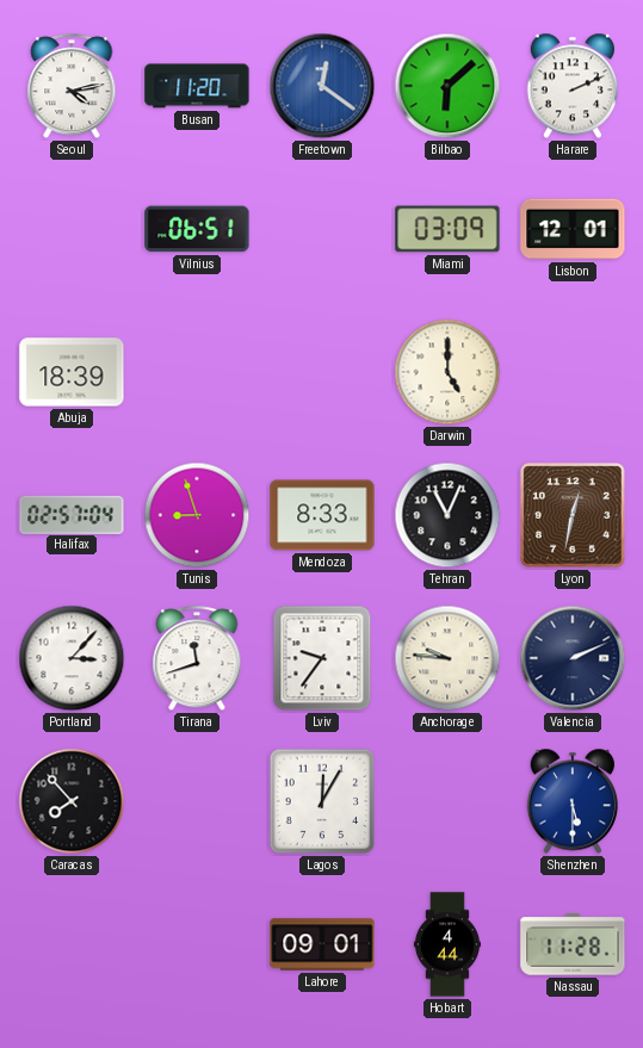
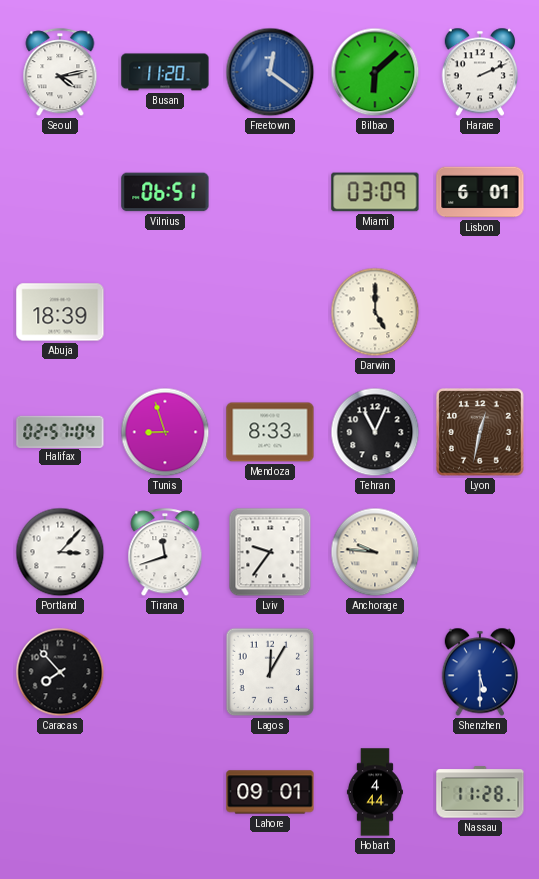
Lisbon: 12:01 -> 6:01 (480, 192)
Valencia: 2:11 -> none (573, 658)
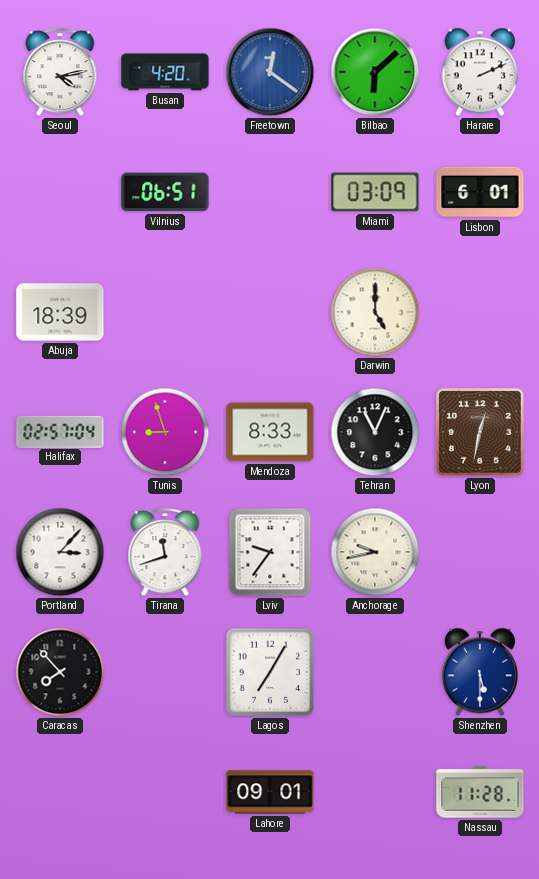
Busan: 11:20 -> 4:20 (165, 72)
Anchorage: 9:46 -> 9:43 (375, 552)
Lagos: 12:05 -> 7:05 (270, 672)
Hobart: 4:44 -> none (375, 792)
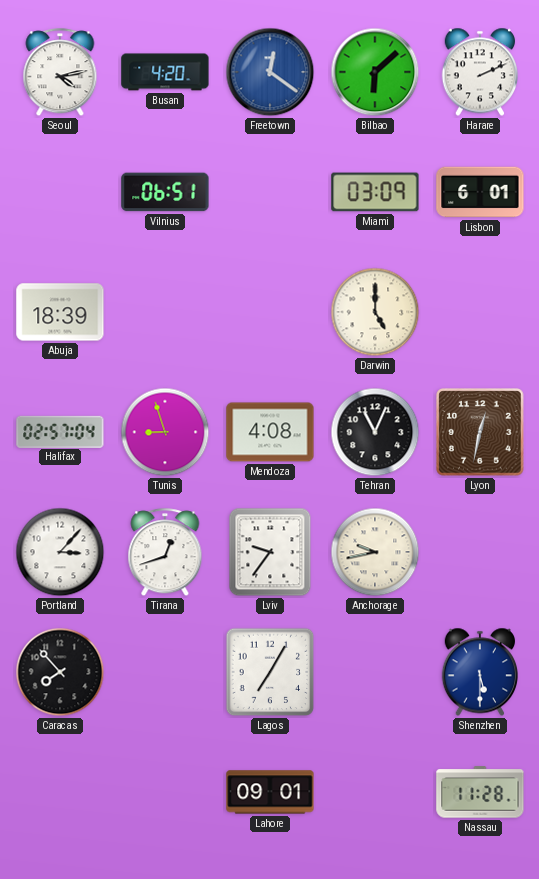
Mendoza: 8:33 -> 4:08 (270, 432)
Tirana: 11:42 -> 12:42 (165, 553)
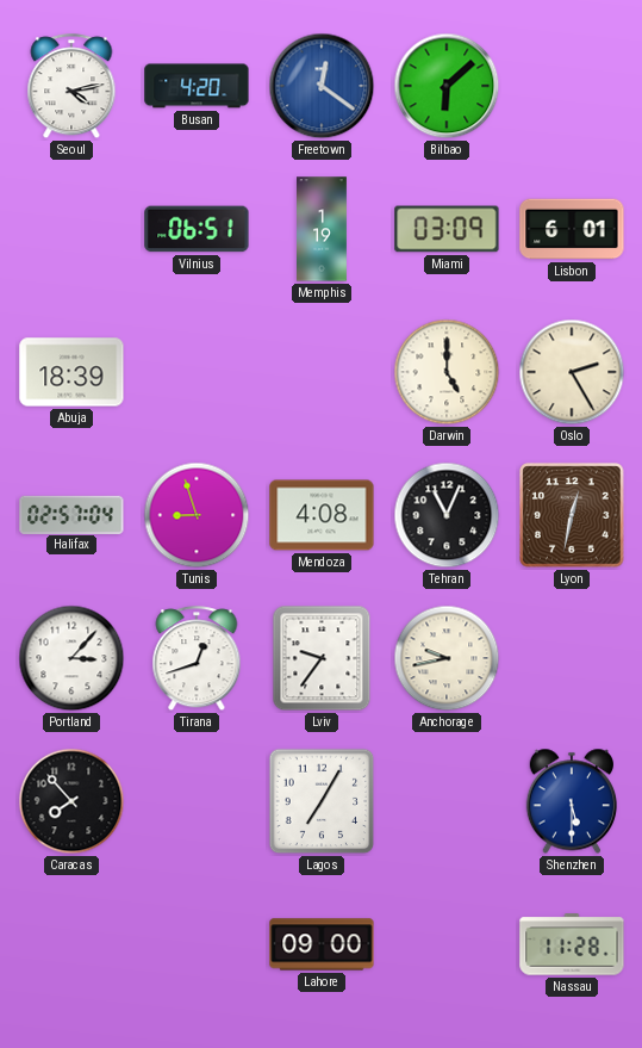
Harare: 2:11 -> none (479, 72)
Memphis: none -> 1:19 (323, 229)
Oslo: none -> 2:25 (572, 372)
Lahore: 09:01 -> 09:00 (322, 944)
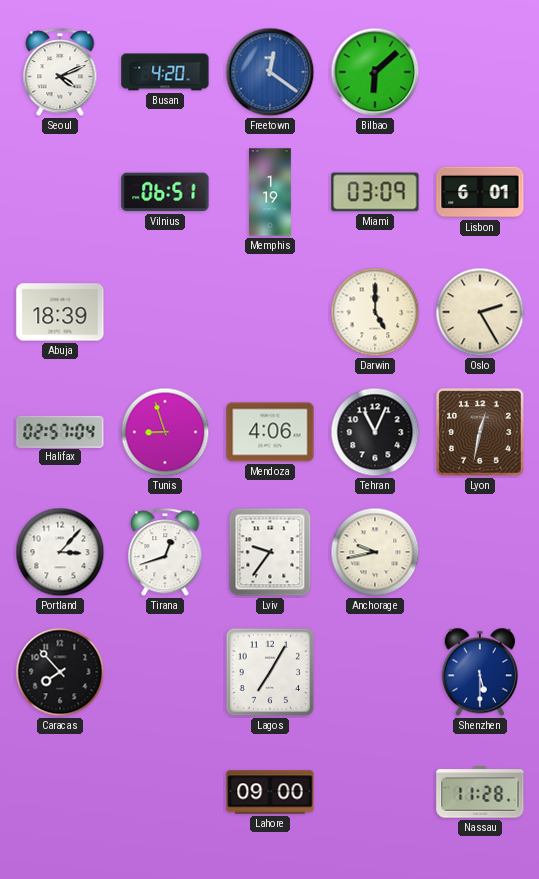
Seoul: 4:13 -> 4:11 (60, 73)
Mendoza: 4:08 -> 4:06 (270, 432)
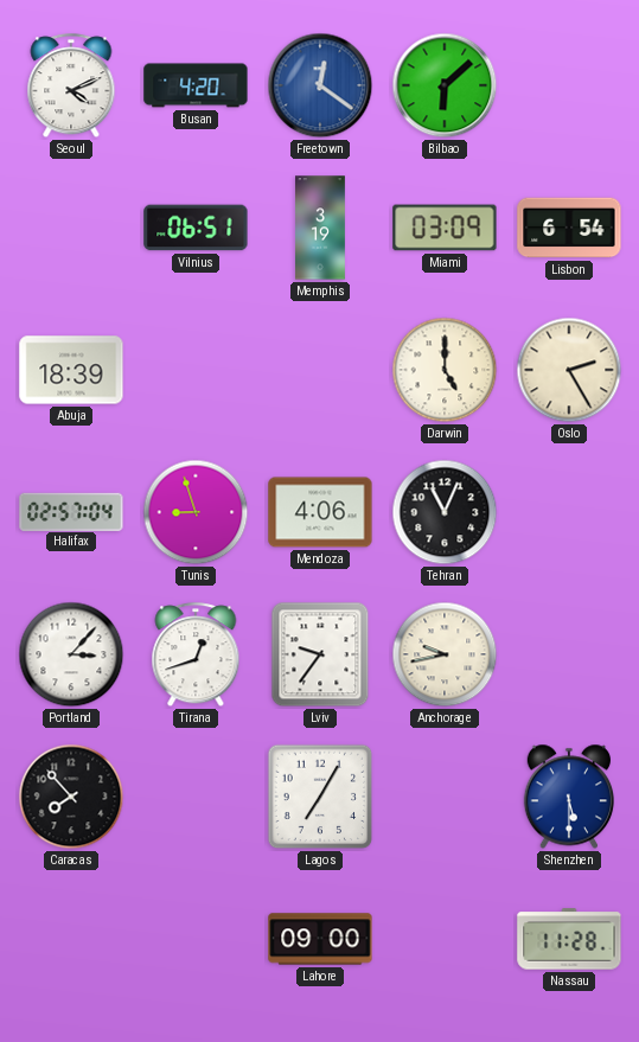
Memphis: 1:19 -> 3:19 (321, 228)
Lisbon: 6:01 -> 6:54 (569, 228)
Lyon: 12:32 -> none (480, 432)
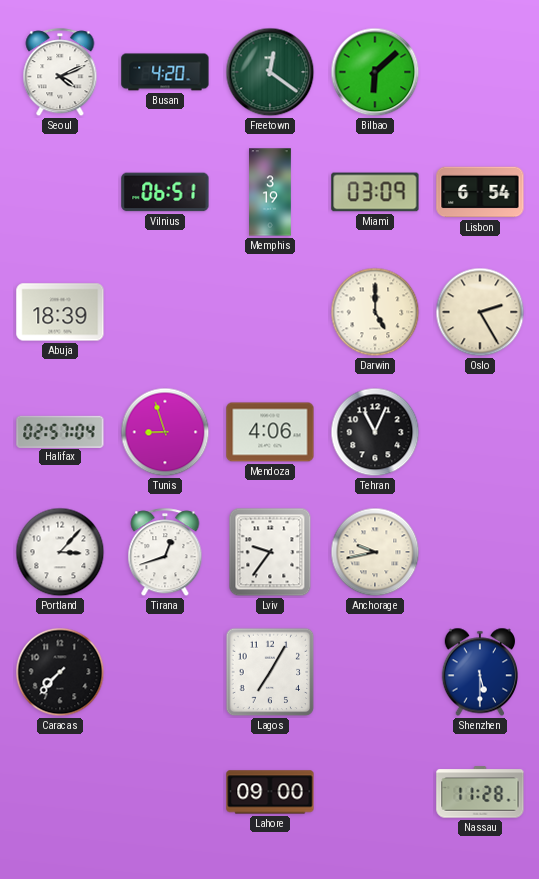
Freetown dial: blue -> green (270, 72)
Caracas: 7:53 -> 7:37 (60, 672)
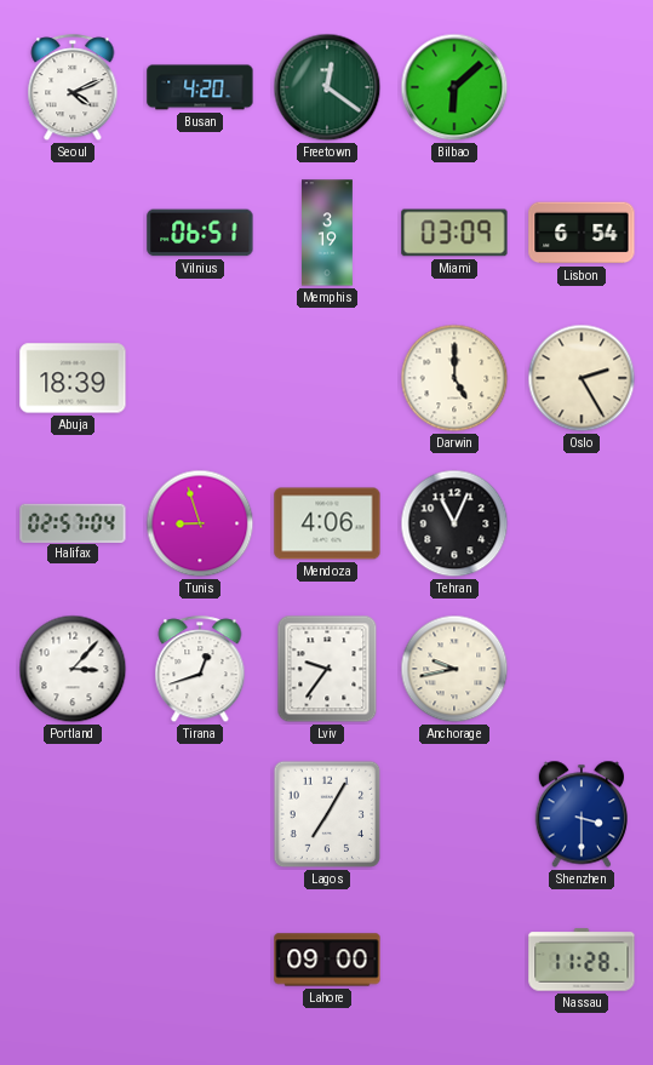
Caracas: 7:37 -> none (60, 672)
Shenzhen: 5:30 -> 3:30 (580, 814)
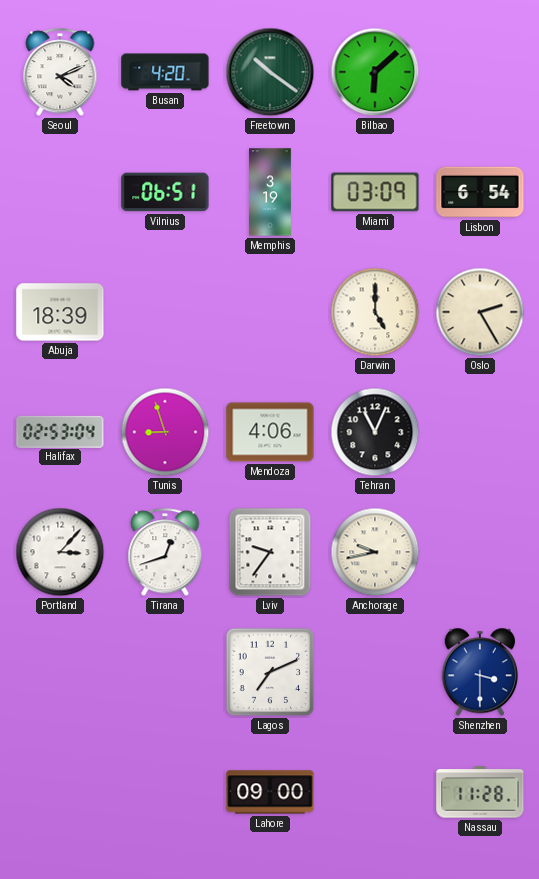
Freetown: 12:21 -> 10:21 (270, 72)
Halifax: 02:57 -> 02:53 (60, 431)
Lagos: 7:05 -> 7:11 (270, 672)
